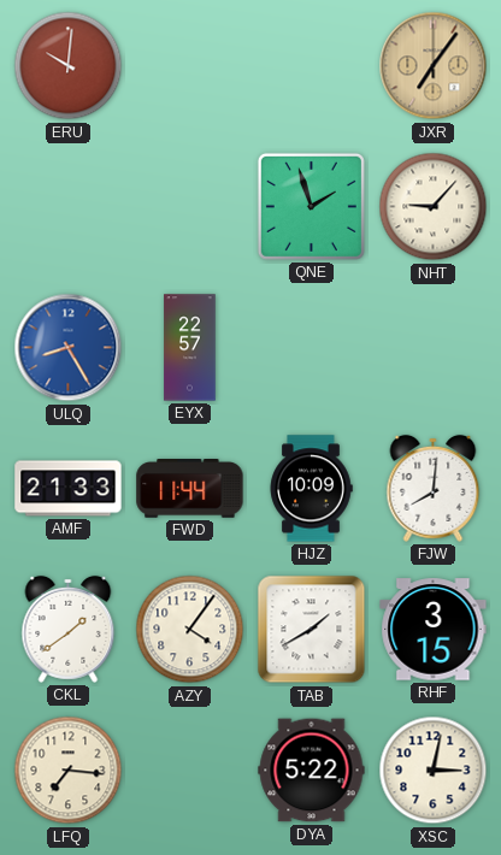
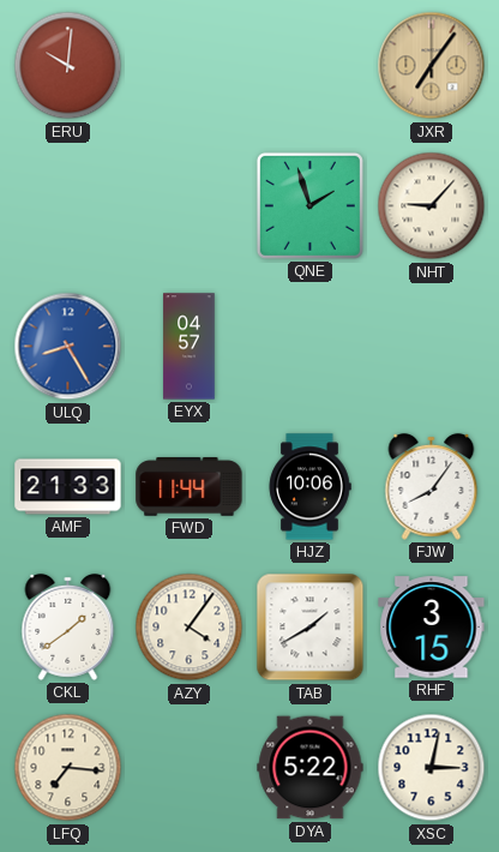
EYX: 22:57 -> 04:57 (190, 347)
HJZ: 10:09 -> 10:06 (309, 487)
FJW: 8:01 -> 8:06 (432, 486)
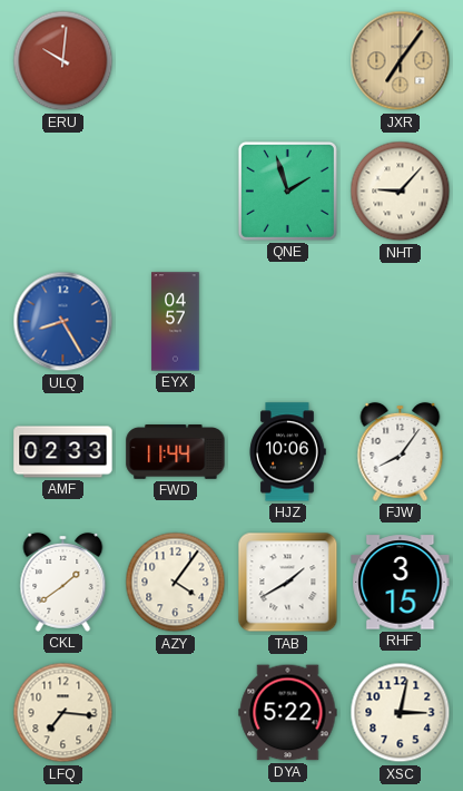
AMF: 21:33 -> 02:33 (63, 452)
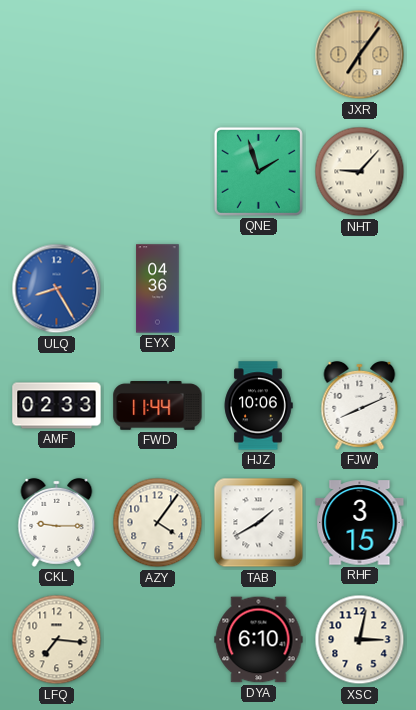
ERU: 10:01 -> none (63, 61)
EYX: 04:57 -> 04:36 (158, 289)
FJW: 8:06 -> 8:11 (360, 405)
CKL: 1:39 -> 9:15 (57, 522)
DYA: 5:22 -> 6:10 (259, 640)
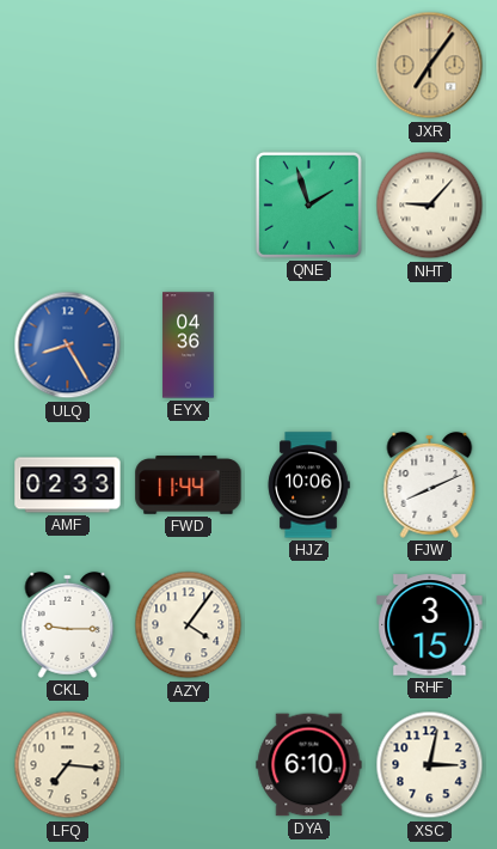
TAB: 1:40 -> none (259, 523)
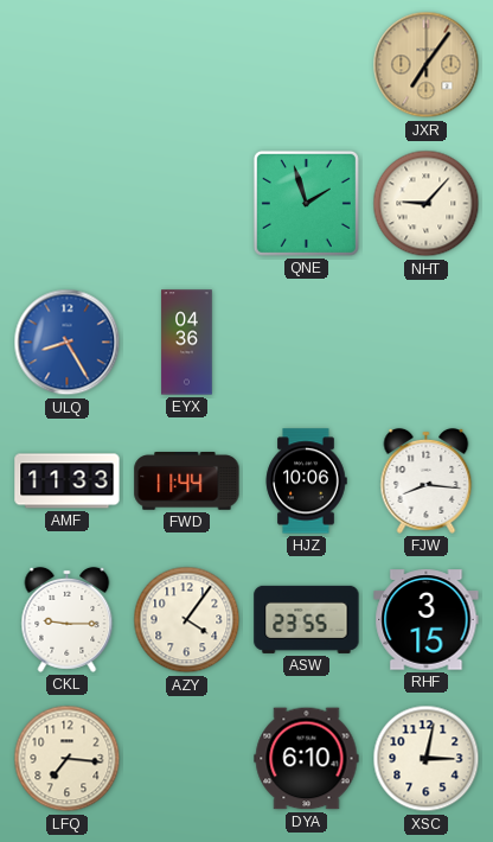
AMF: 02:33 -> 11:33 (68, 481)
FJW: 8:11 -> 8:16 (427, 480)
ASW: none -> 23:55 (307, 619)
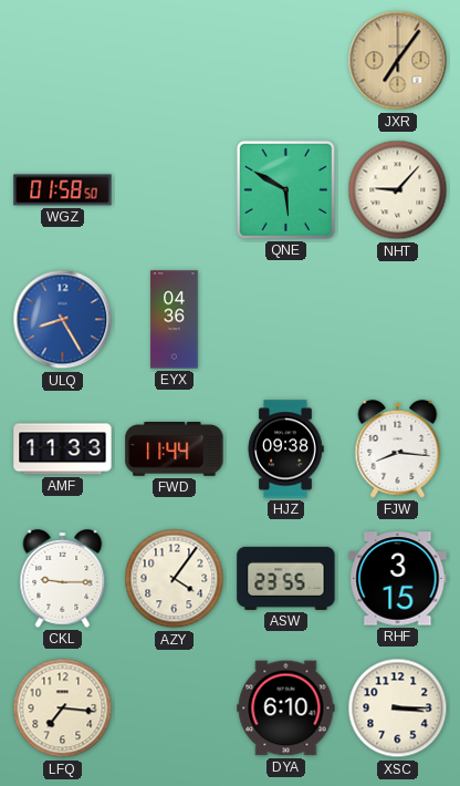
WGZ: none -> 01:58 (63, 190)
QNE: 1:57 -> 5:50 (285, 189)
HJZ: 10:06 -> 09:38 (285, 449)
XSC: 3:02 -> 3:15 (398, 709)
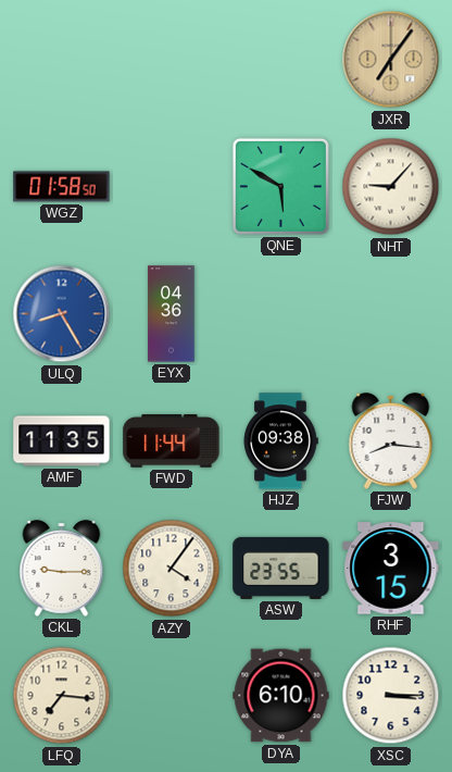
AMF: 11:33 -> 11:35 (62, 441)
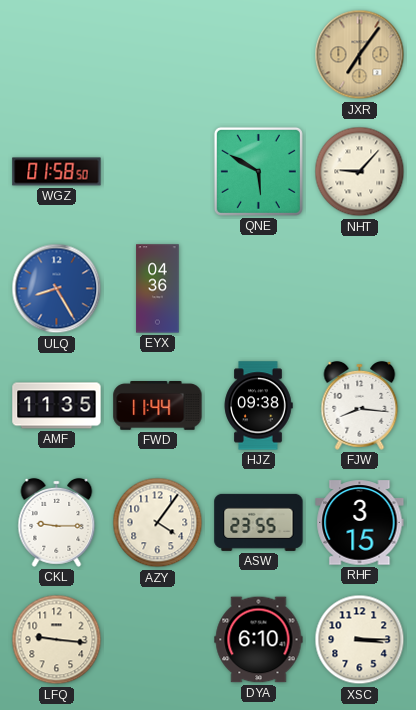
LFQ: 7:16 -> 9:16 (57, 640)
